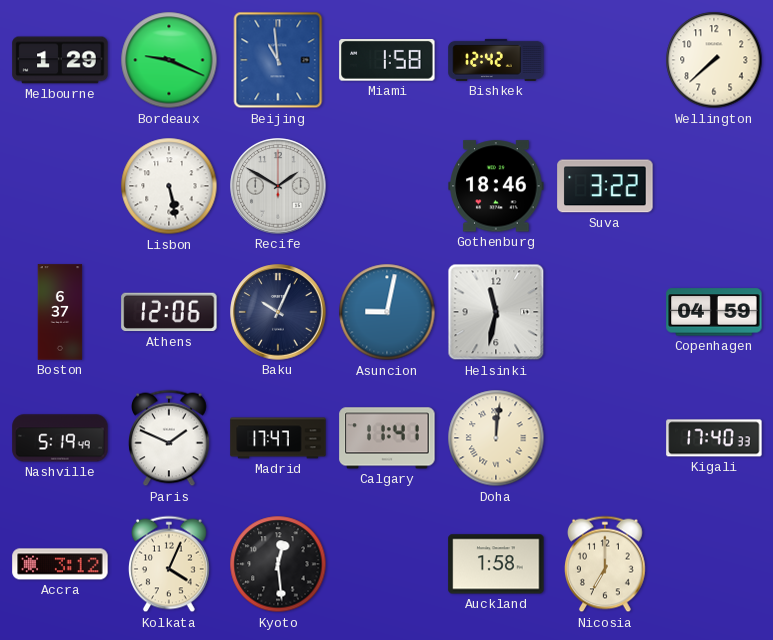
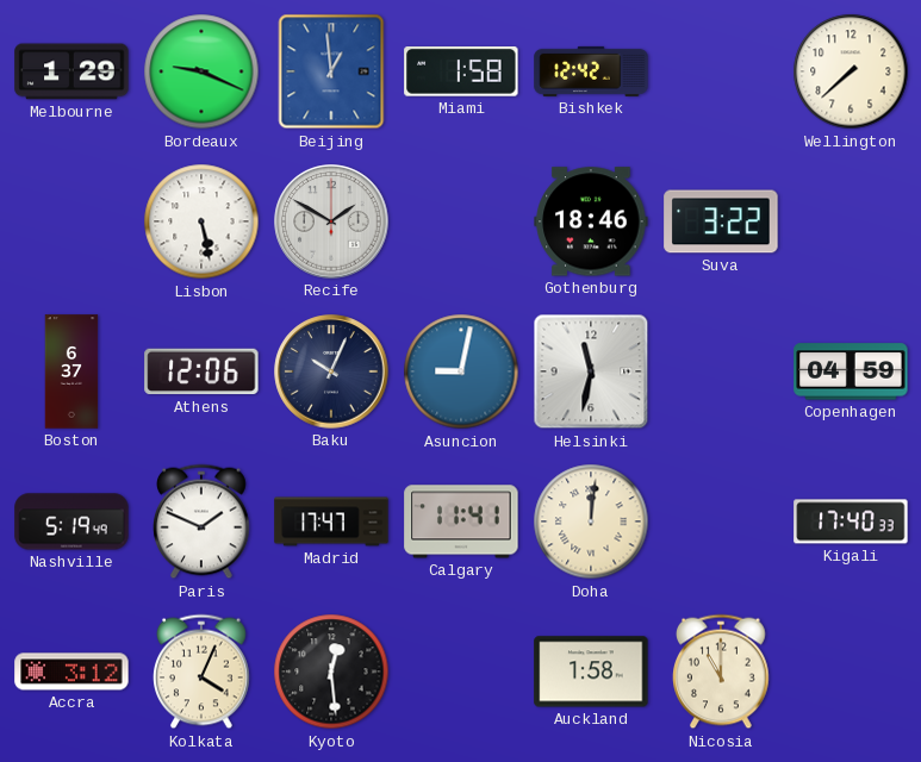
Beijing: 10:59 -> 12:59 (331, 71)
Nicosia: 7:00 -> 11:00 (722, 672)
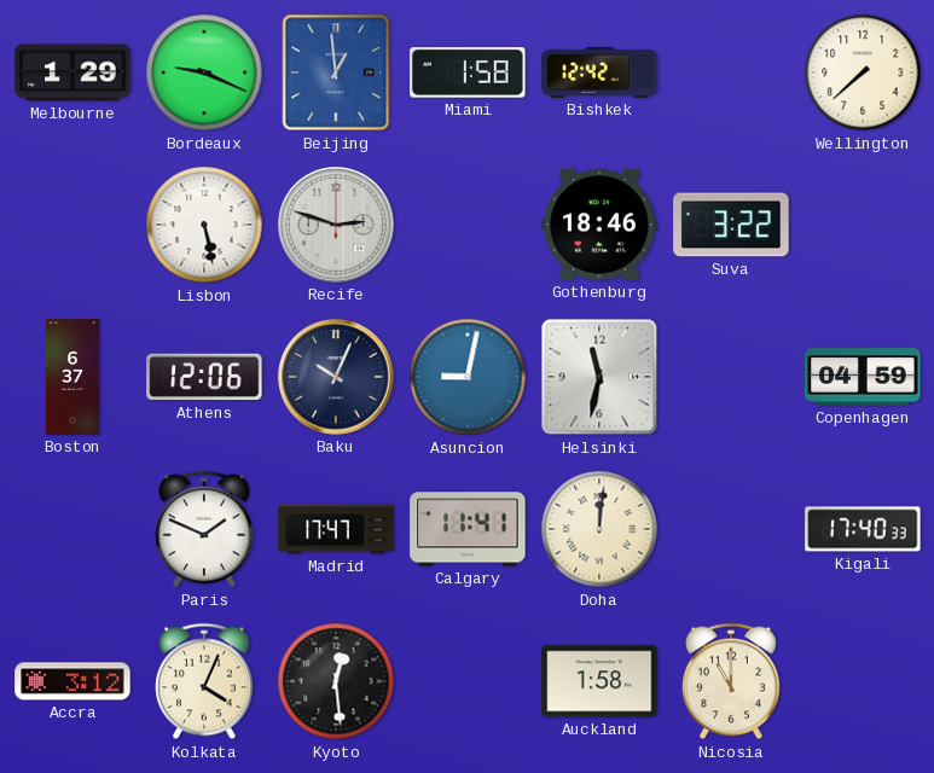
Recife: 1:50 -> 2:48 (336, 225)
Nashville: 5:19 -> none (71, 521)
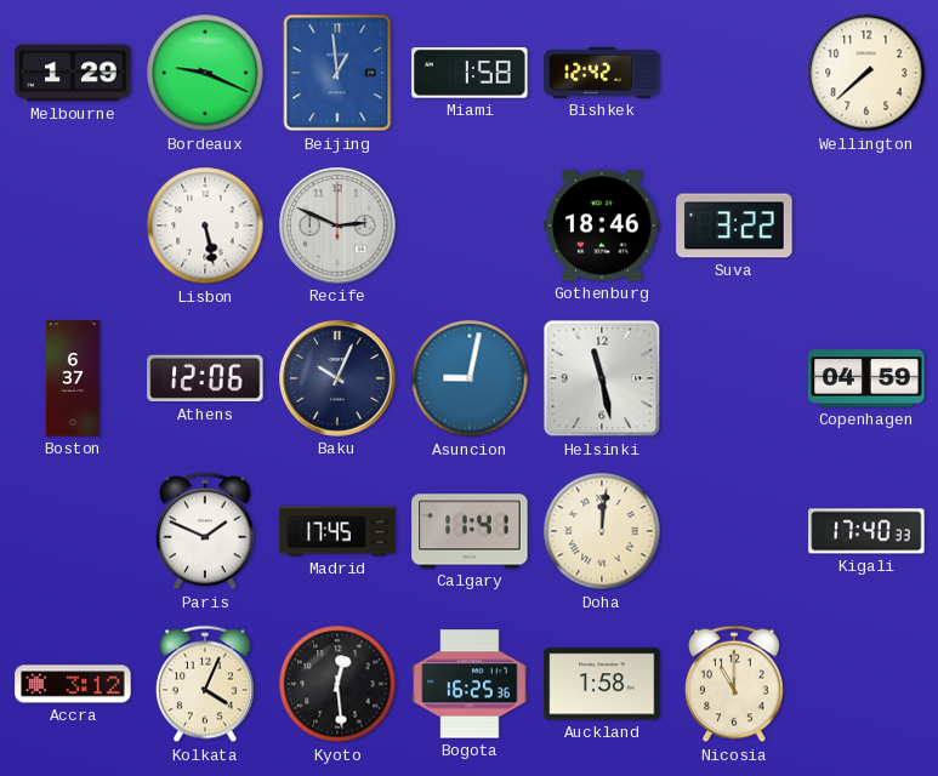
Recife: 2:48 -> 2:49 (337, 226)
Helsinki: 11:32 -> 11:28 (602, 378)
Madrid: 17:47 -> 17:45 (337, 531)
Bogota: none -> 16:25 (470, 684)
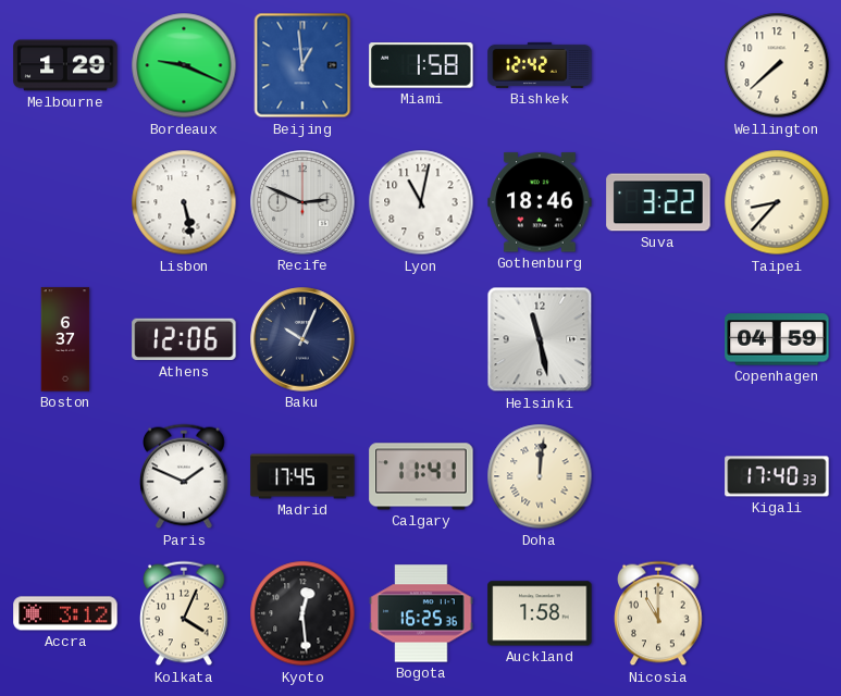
Lyon: none -> 11:02 (421, 202)
Taipei: none -> 8:37 (777, 202)
Asuncion: 9:02 -> none (470, 378)
